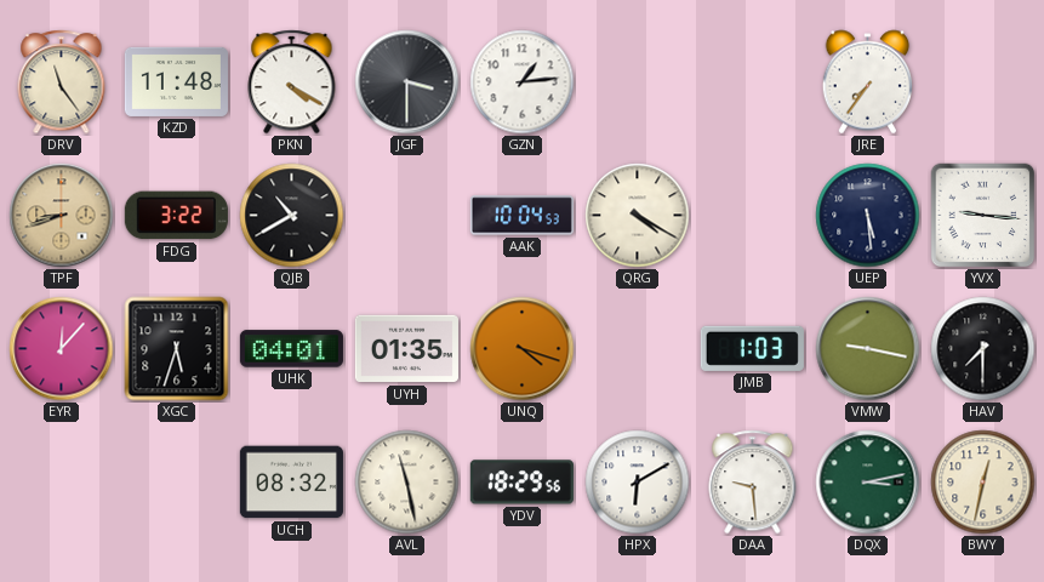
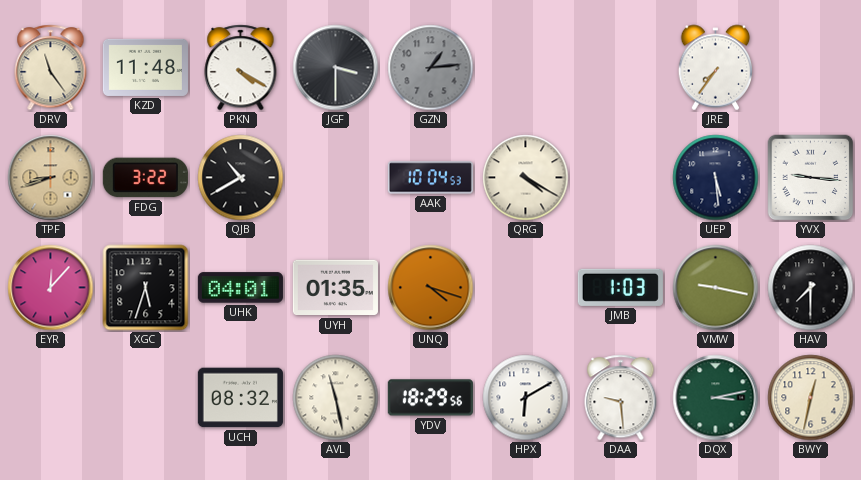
GZN dial: white -> grey (431, 68)
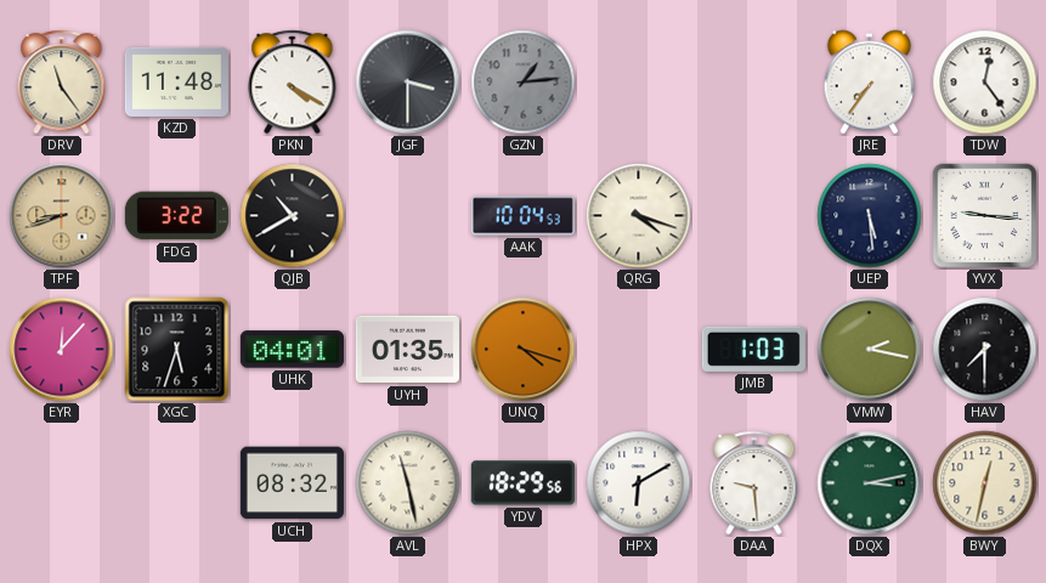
TDW: none -> 12:24 (985, 83)
QRG: 4:20 -> 4:18 (639, 216)
VMW: 9:17 -> 2:17 (870, 350)
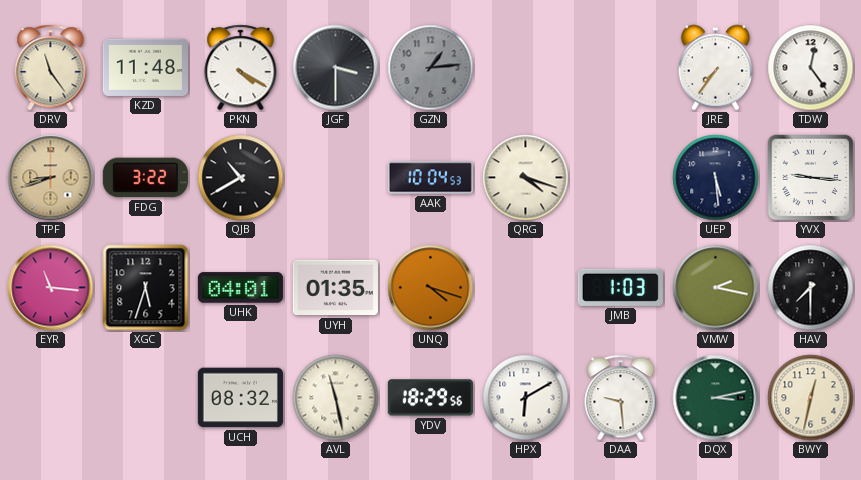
EYR: 12:07 -> 11:16 (51, 288)
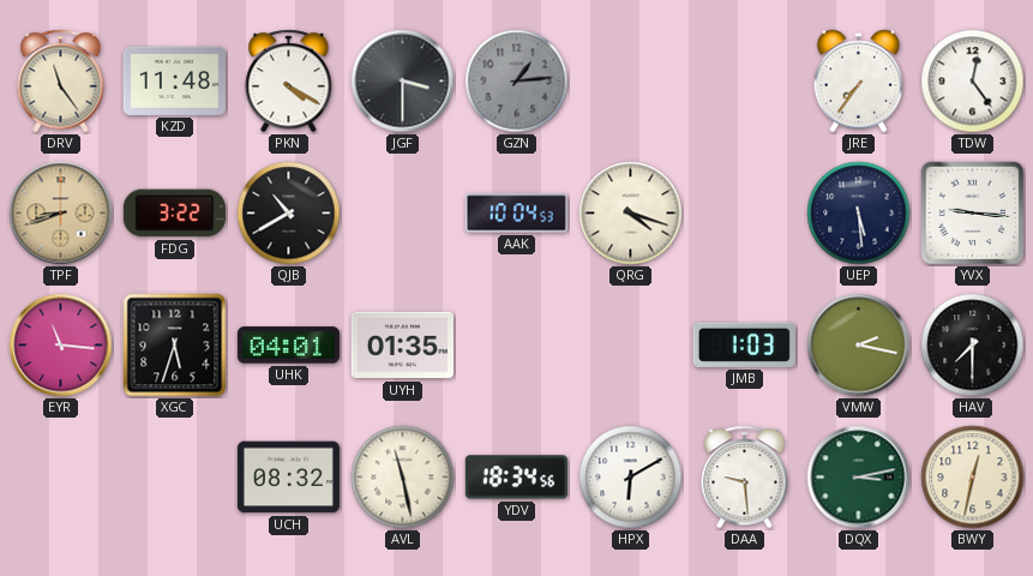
UNQ: 4:18 -> none (431, 288)
YDV: 18:29 -> 18:34 (516, 478)
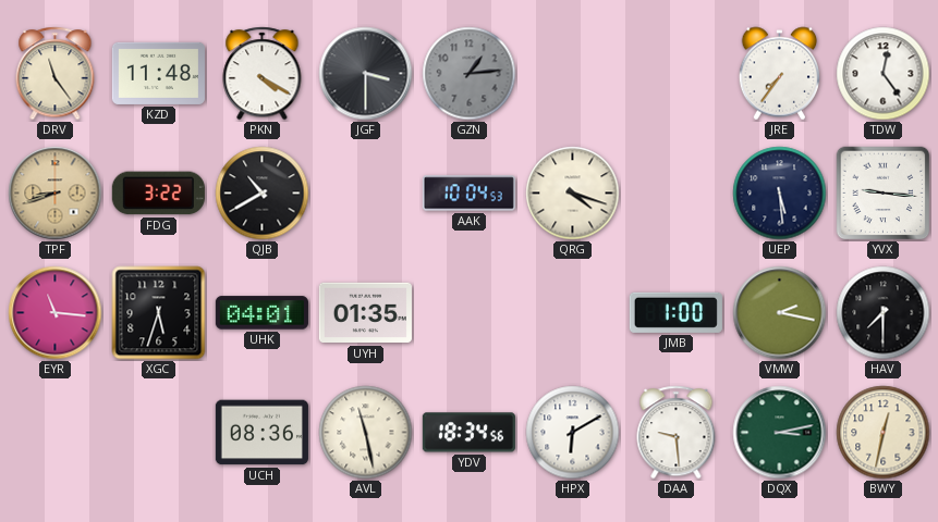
JMB: 1:03 -> 1:00 (675, 312)
UCH: 08:32 -> 08:36 (261, 433)
